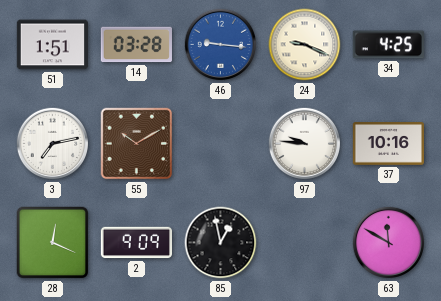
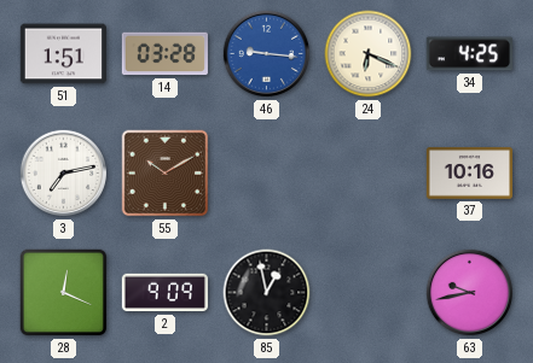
24: 9:19 -> 6:19 (369, 54)
97: 9:46 -> none (305, 144)
63: 11:50 -> 9:43 (470, 293)
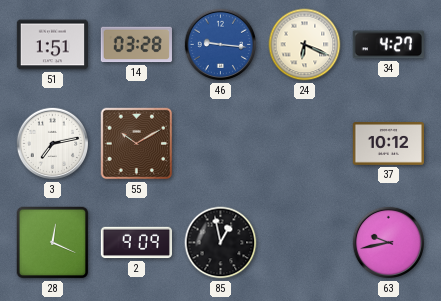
34: 4:25 -> 4:27 (388, 45)
37: 10:16 -> 10:12 (388, 144)
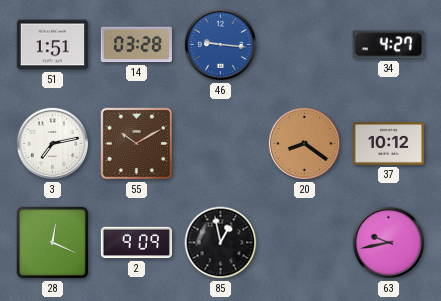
24: 6:19 -> none (305, 45)
20: none -> 8:21 (305, 144)
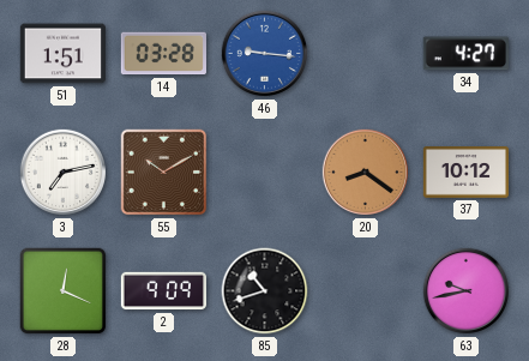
85: 12:58 -> 10:42 (265, 291)
